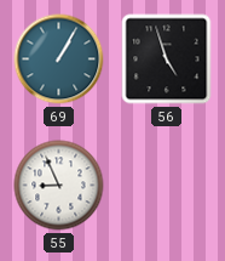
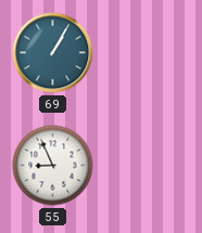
56: 4:57 -> none (167, 59)
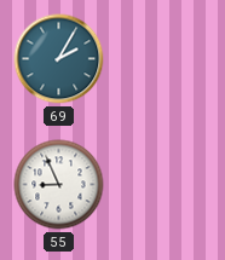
69: 1:05 -> 2:05 (59, 59)
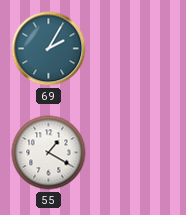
55: 8:56 -> 1:20 (49, 153)
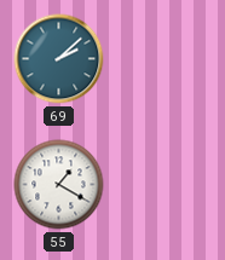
69: 2:05 -> 2:08 (59, 59)
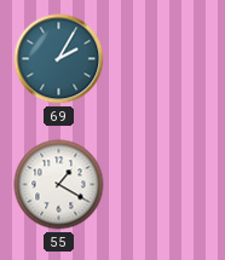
69: 2:08 -> 2:05 (59, 59)
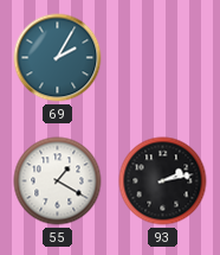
93: none -> 2:13 (163, 181)
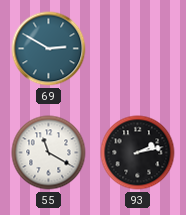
69: 2:05 -> 2:50 (49, 49)
55: 1:20 -> 11:20 (49, 153)
